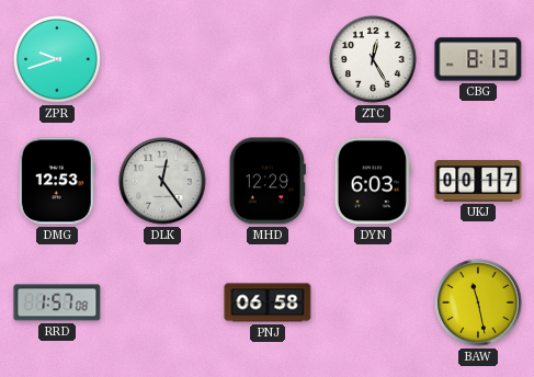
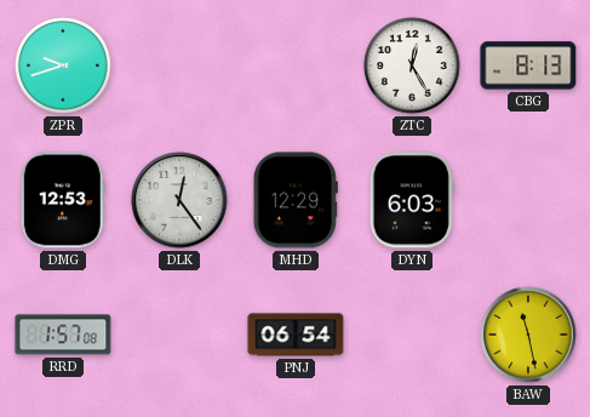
UKJ: 00:17 -> none (478, 181)
PNJ: 06:58 -> 06:54 (296, 335)
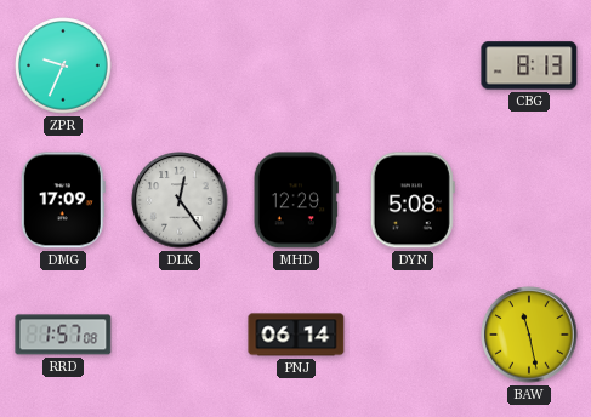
ZPR: 9:42 -> 9:34 (63, 65)
ZTC: 12:25 -> none (412, 65)
DMG: 12:53 -> 17:09 (63, 200)
DYN: 6:03 -> 5:08 (413, 200)
PNJ: 06:54 -> 06:14 (296, 335)
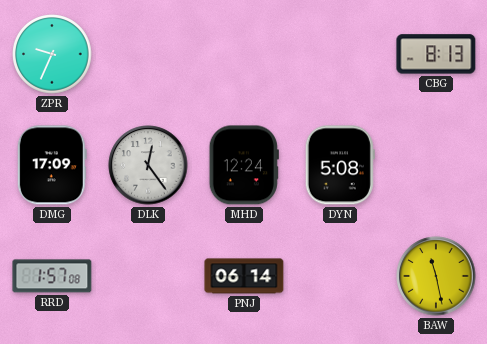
MHD: 12:29 -> 12:24 (244, 165)
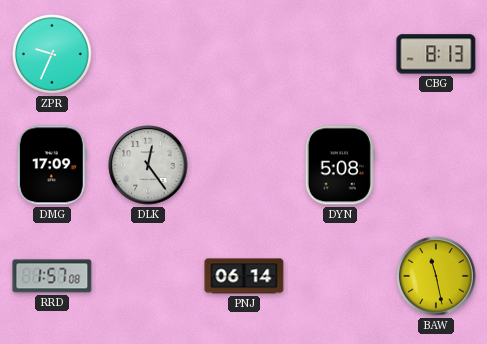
MHD: 12:24 -> none (244, 165)
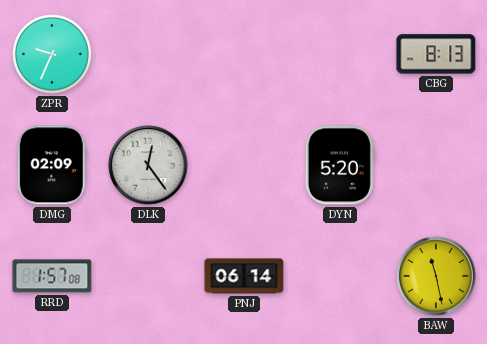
DMG: 17:09 -> 02:09 (52, 165)
DYN: 5:08 -> 5:20 (340, 165)
